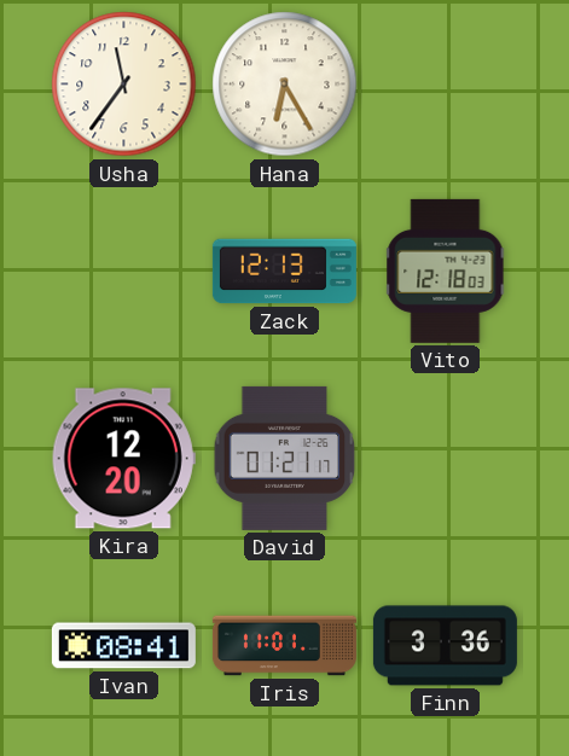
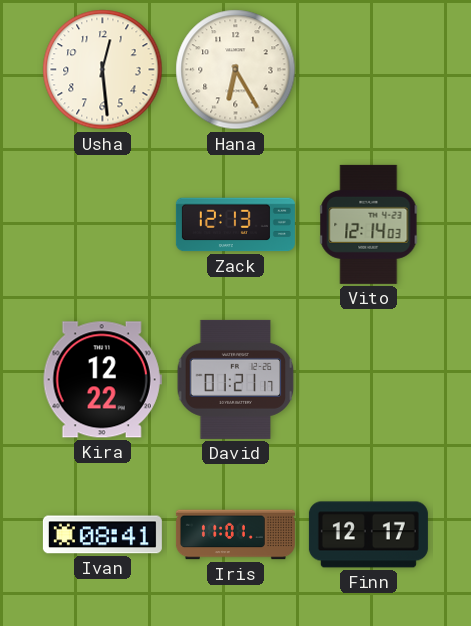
Usha: 11:36 -> 12:29 (103, 70)
Vito: 12:18 -> 12:14 (369, 224)
Kira: 12:20 -> 12:22 (102, 380)
Finn: 3:36 -> 12:17 (368, 535)
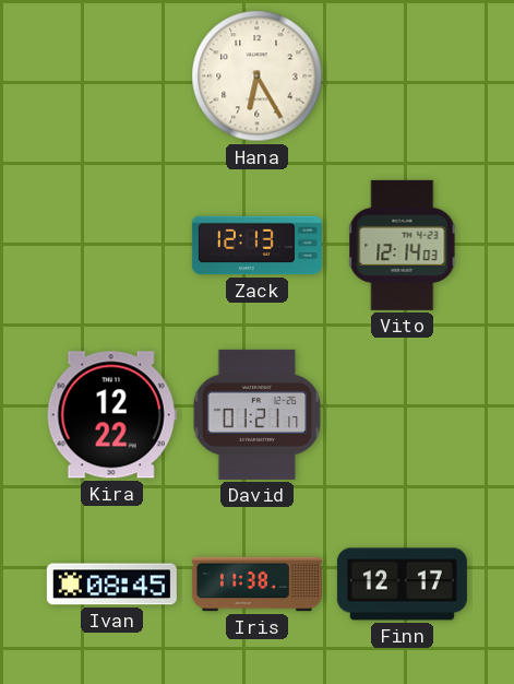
Usha: 12:29 -> none (103, 70)
Ivan: 08:41 -> 08:45 (111, 585)
Iris: 11:01 -> 11:38 (256, 585)
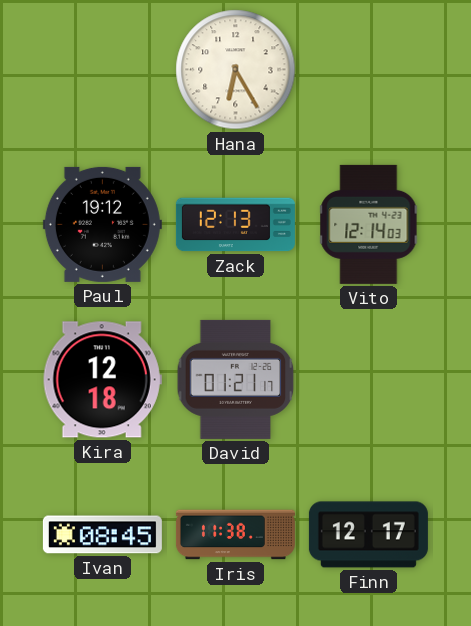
Paul: none -> 19:12 (102, 224)
Kira: 12:22 -> 12:18 (102, 380)
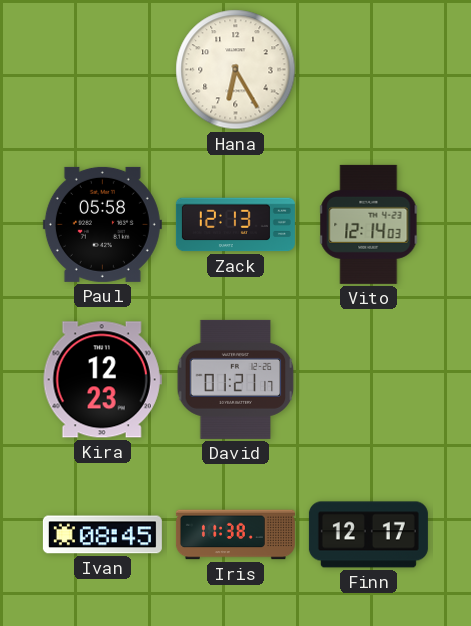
Paul: 19:12 -> 05:58 (102, 224)
Kira: 12:18 -> 12:23 (102, 380)
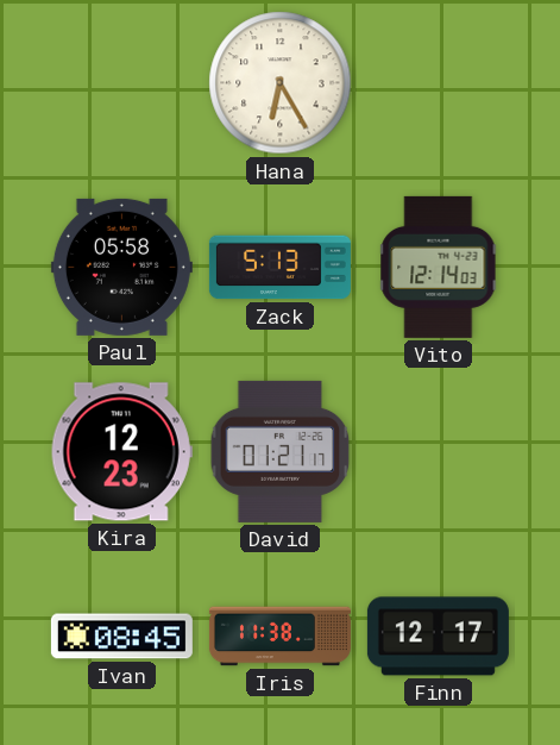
Zack: 12:13 -> 5:13 (279, 268)
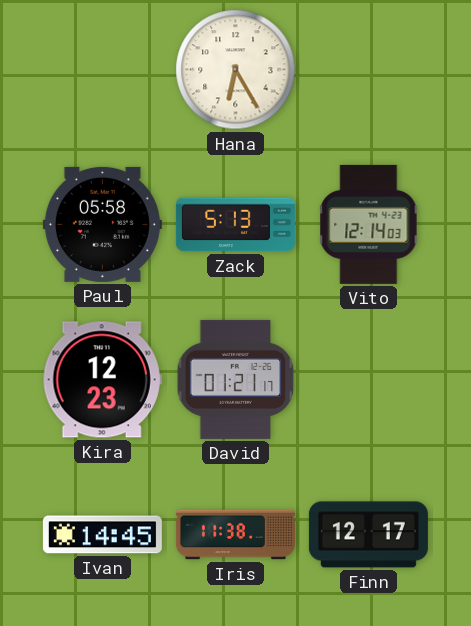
Ivan: 08:45 -> 14:45 (102, 535)
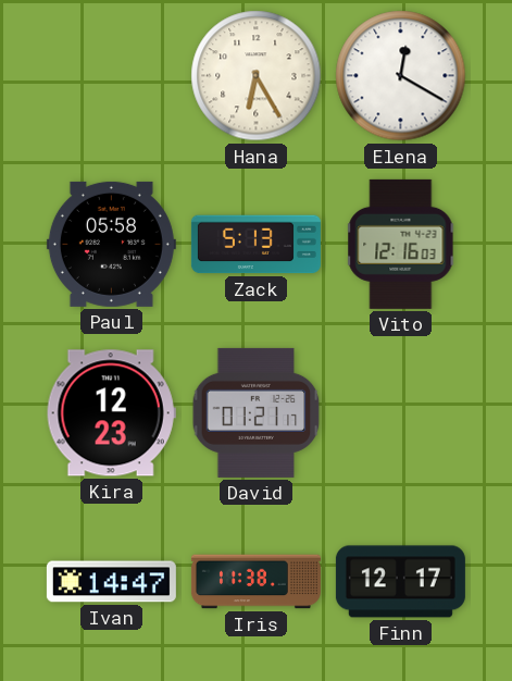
Elena: none -> 12:20 (401, 76)
Vito: 12:14 -> 12:16 (401, 244)
Ivan: 14:45 -> 14:47 (111, 582)
